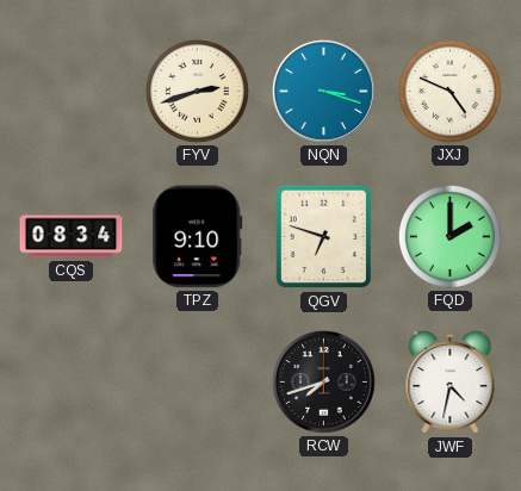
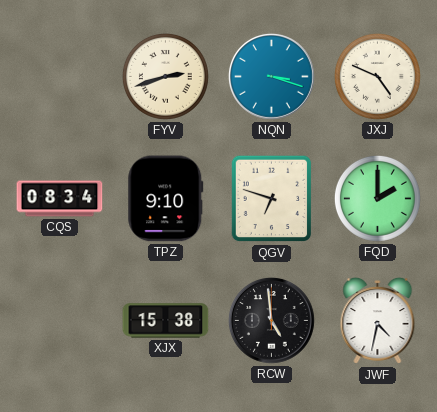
XJX: none -> 15:38 (166, 321)
RCW: 7:42 -> 4:59 (271, 320)
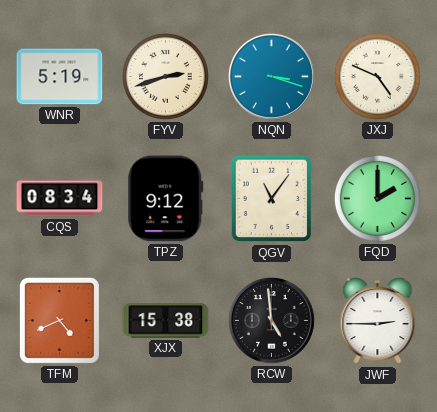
WNR: none -> 5:19 (60, 77)
TPZ: 9:10 -> 9:12 (166, 199)
QGV: 6:48 -> 11:06 (272, 199)
TFM: none -> 4:41 (59, 320)
JWF: 4:32 -> 2:45 (378, 321)
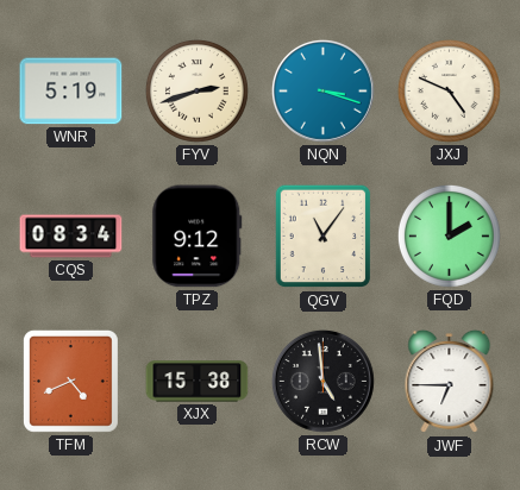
JWF: 2:45 -> 6:45 (450, 382)
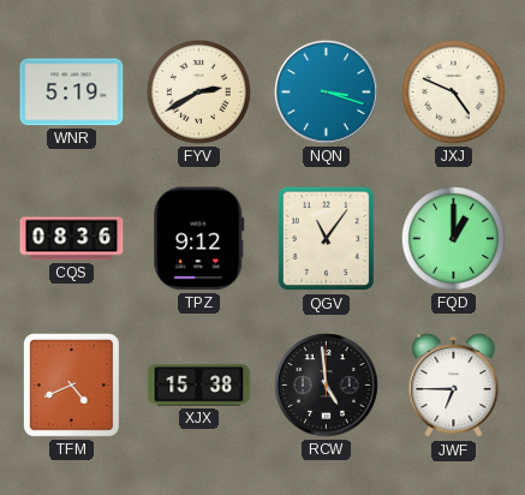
FYV: 2:42 -> 2:40 (198, 91)
CQS: 08:34 -> 08:36 (72, 239)
FQD: 2:00 -> 1:00 (453, 238)
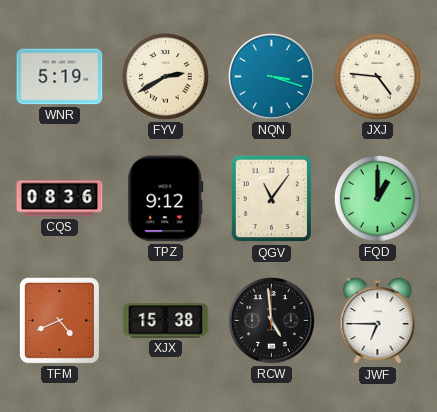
JXJ: 4:49 -> 4:46 (377, 76)
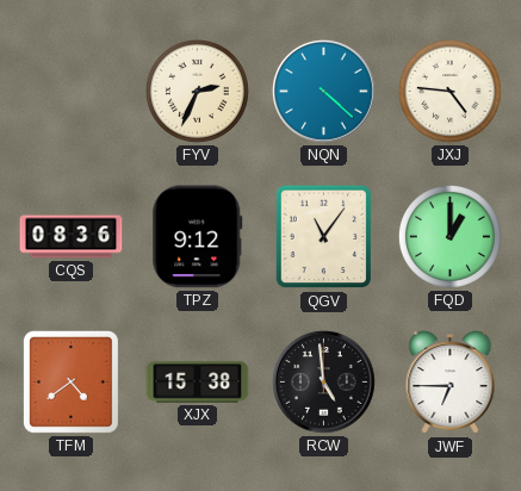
WNR: 5:19 -> none (60, 77)
FYV: 2:40 -> 2:34 (197, 91)
NQN: 3:18 -> 4:22 (323, 91)
TFM: 4:41 -> 4:39 (70, 381)
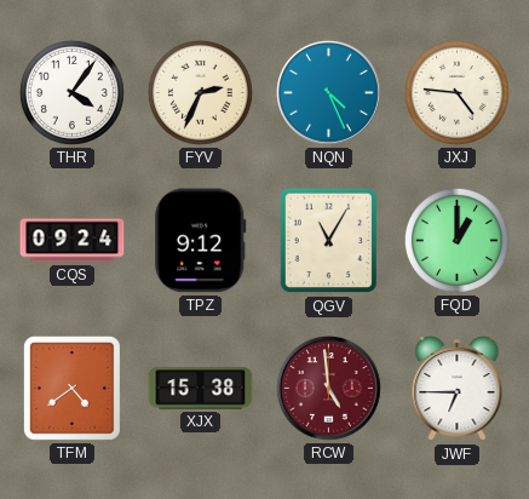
THR: none -> 4:06 (71, 92)
NQN: 4:22 -> 4:26 (328, 92)
CQS: 08:36 -> 09:24 (73, 241)
QGV: 11:06 -> 11:05 (329, 241)
RCW dial: black -> burgundy (328, 388)
